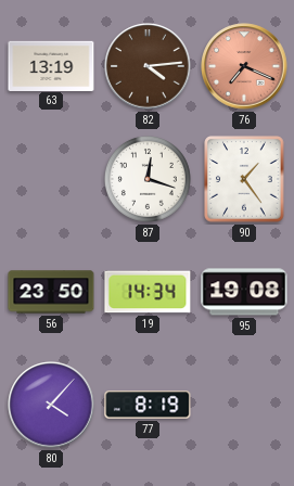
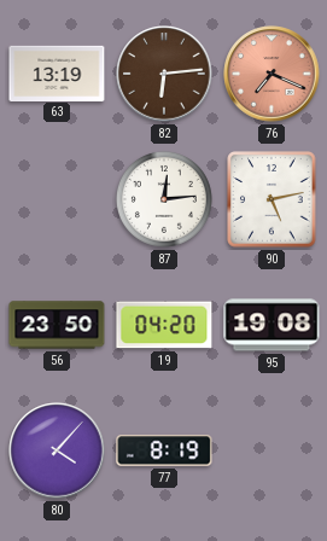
82: 4:14 -> 6:14 (164, 74)
87: 12:18 -> 12:14 (164, 199)
90: 1:24 -> 5:13 (271, 199)
19: 14:34 -> 04:20 (164, 325)
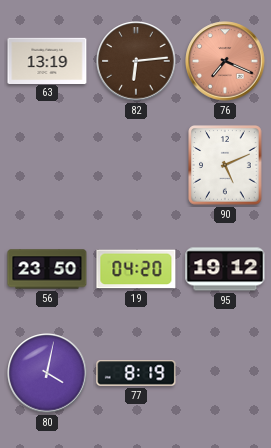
87: 12:14 -> none (164, 199)
90: 5:13 -> 5:11 (225, 165)
95: 19:08 -> 19:12 (225, 269)
80: 4:07 -> 4:02 (47, 373)
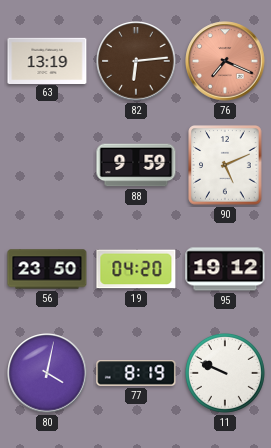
88: none -> 9:59 (136, 165)
11: none -> 9:49 (225, 373)
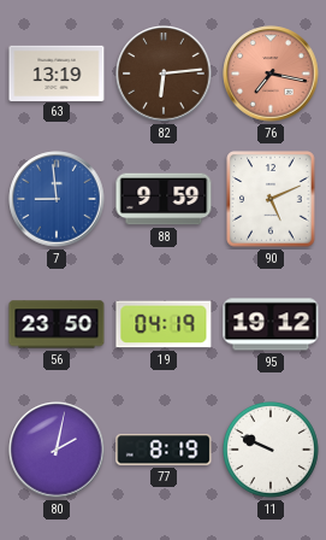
76: 7:19 -> 7:17 (271, 74)
7: none -> 8:59 (57, 199)
19: 04:20 -> 04:19 (164, 324)
80: 4:02 -> 2:02 (57, 450)
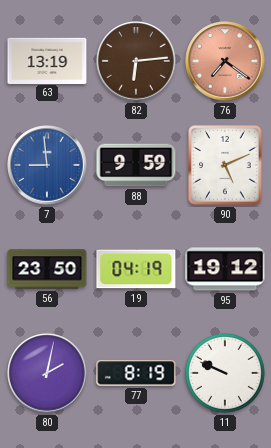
76: 7:17 -> 7:21 (225, 61)
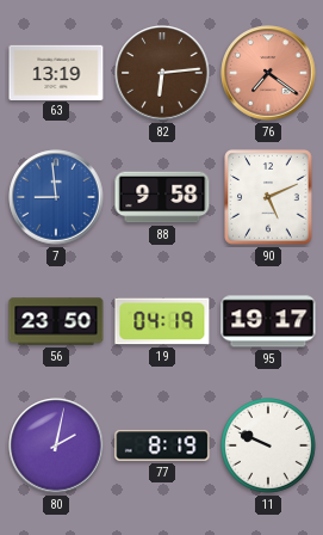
88: 9:59 -> 9:58 (162, 197)
95: 19:12 -> 19:17 (268, 321)
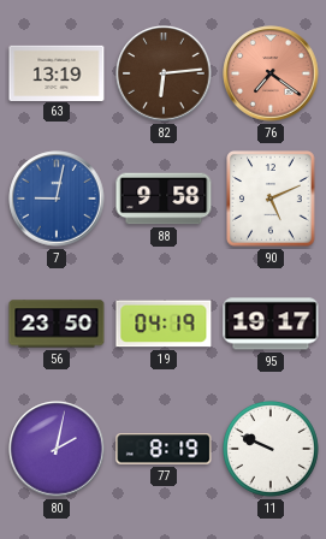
7: 8:59 -> 9:02 (57, 199)
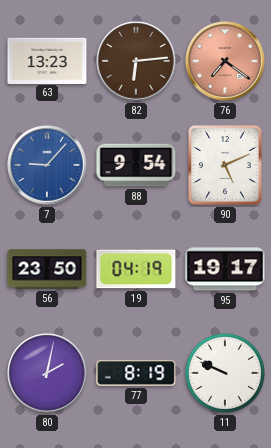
63: 13:19 -> 13:23 (47, 60)
7: 9:02 -> 9:07 (47, 165)
88: 9:58 -> 9:54 (136, 165)
